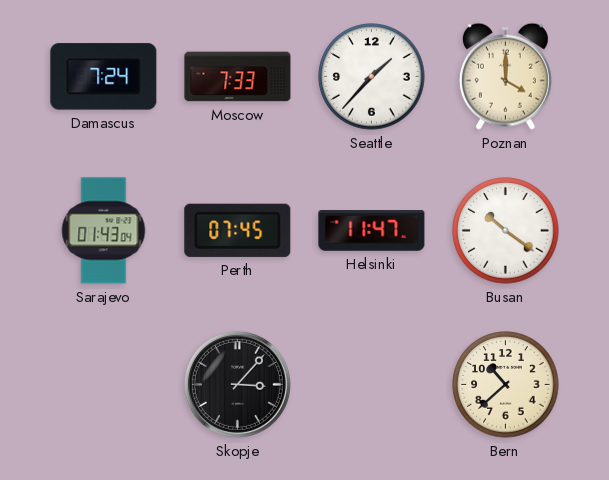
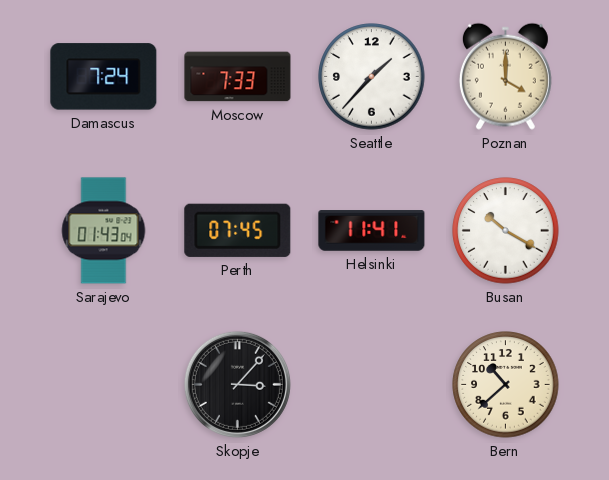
Helsinki: 11:47 -> 11:41 (372, 231)
Busan: 10:21 -> 10:20 (506, 231)
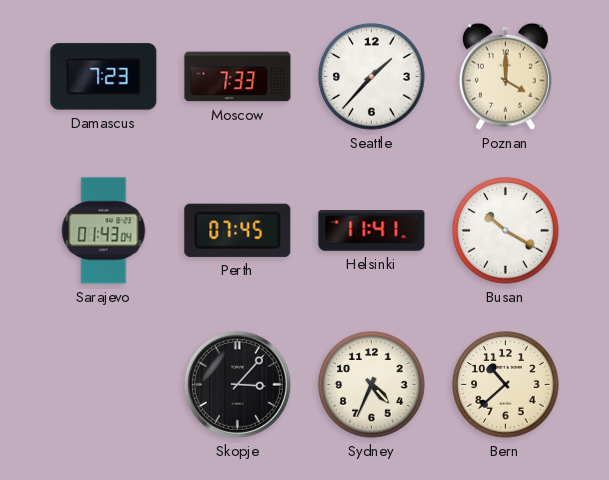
Damascus: 7:24 -> 7:23 (104, 77)
Sydney: none -> 4:34 (372, 385)
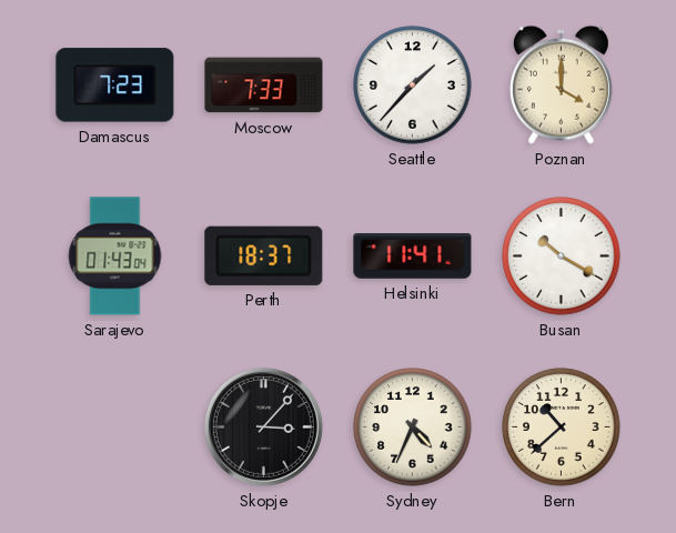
Perth: 07:45 -> 18:37 (264, 255)
